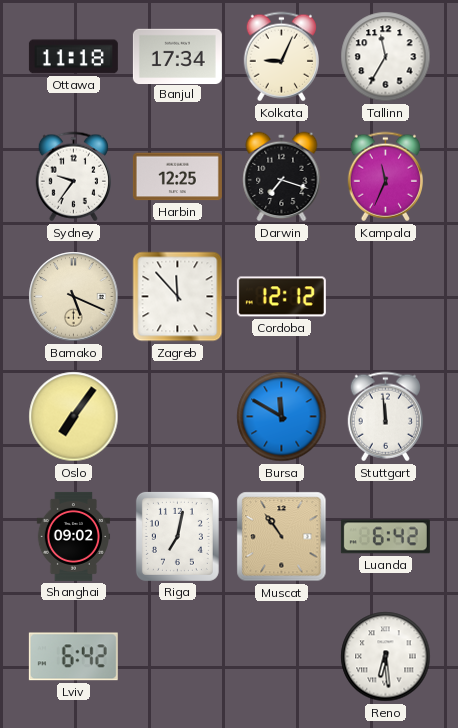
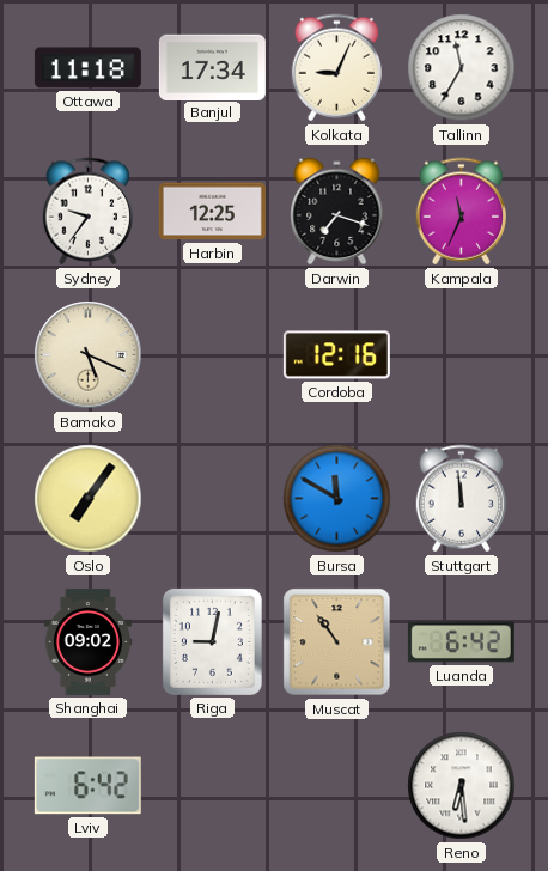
Zagreb: 11:53 -> none (178, 297)
Cordoba: 12:12 -> 12:16 (336, 355)
Riga: 7:02 -> 9:02 (212, 641)
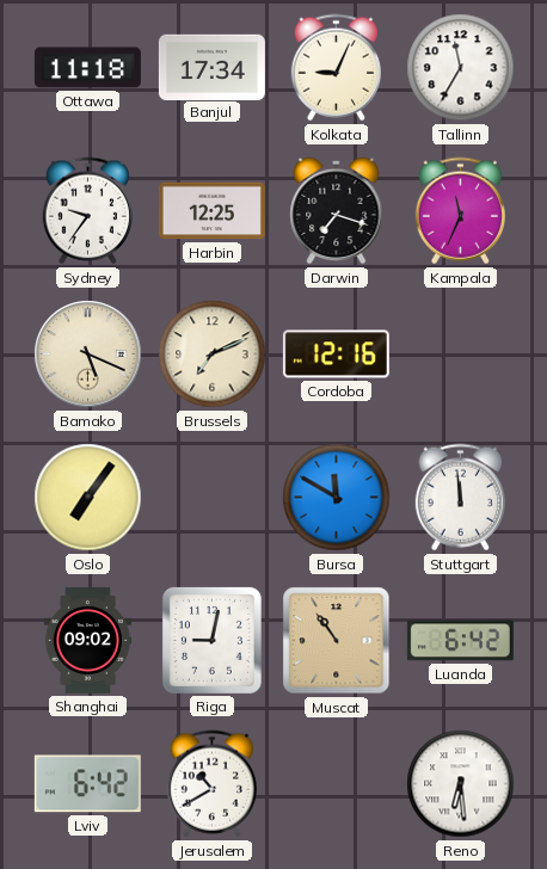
Brussels: none -> 7:11 (213, 355)
Jerusalem: none -> 10:40 (211, 784)
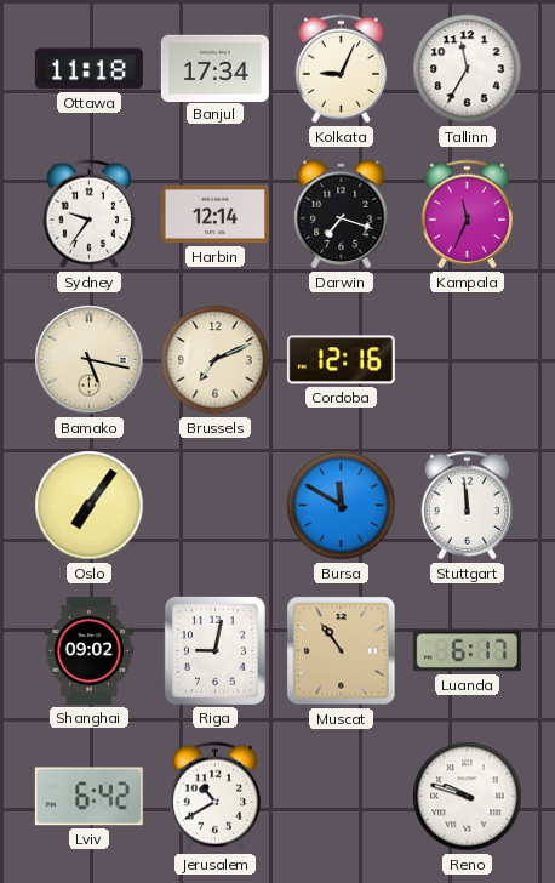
Harbin: 12:25 -> 12:14 (214, 215)
Bamako: 5:19 -> 5:17 (90, 360)
Luanda: 6:42 -> 6:17 (467, 651)
Reno: 6:29 -> 9:48 (468, 797)
